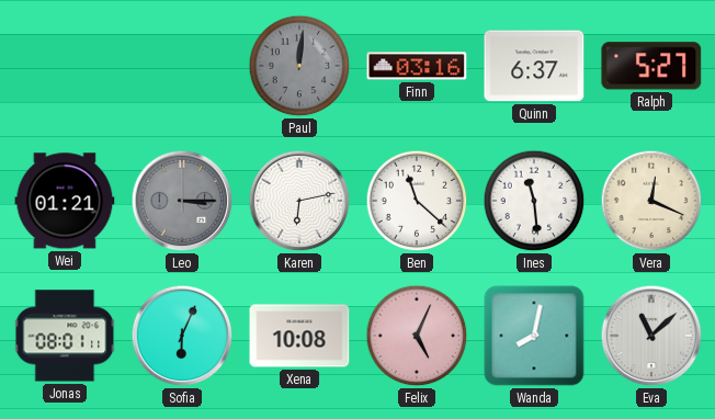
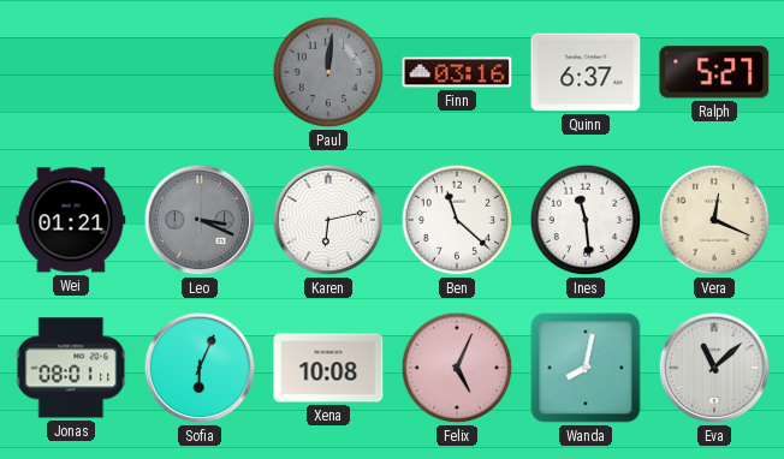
Leo: 3:15 -> 3:19 (200, 220)
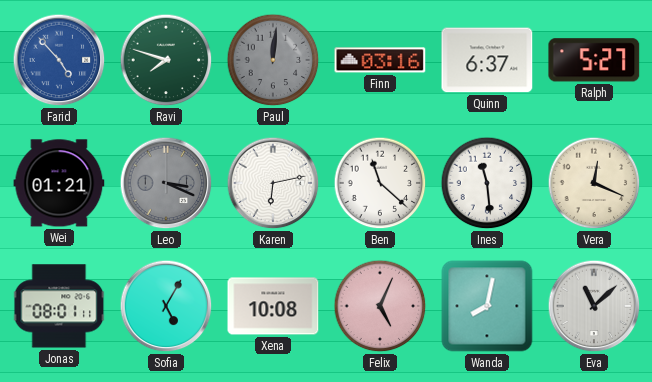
Farid: none -> 4:53 (59, 60)
Ravi: none -> 7:48 (166, 60)
Sofia: 6:04 -> 5:05 (166, 306)
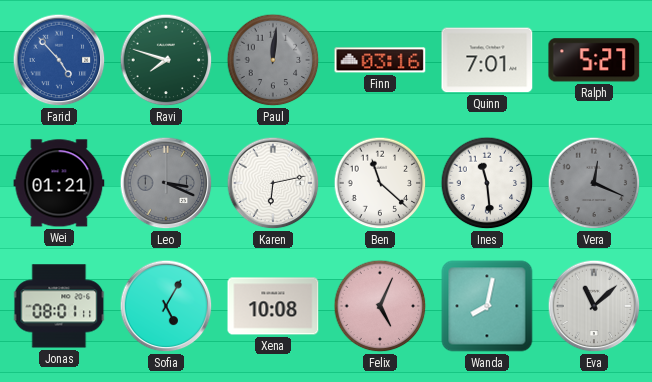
Quinn: 6:37 -> 7:01 (487, 60)
Vera dial: cream -> grey (594, 183)
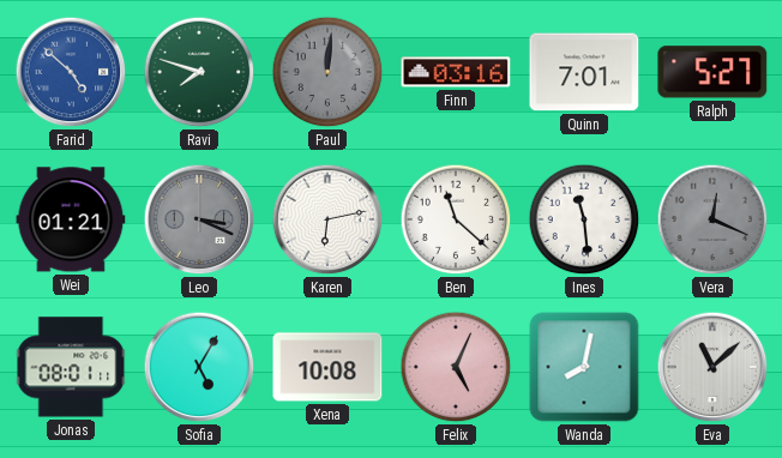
Farid: 4:53 -> 4:52 (71, 72)
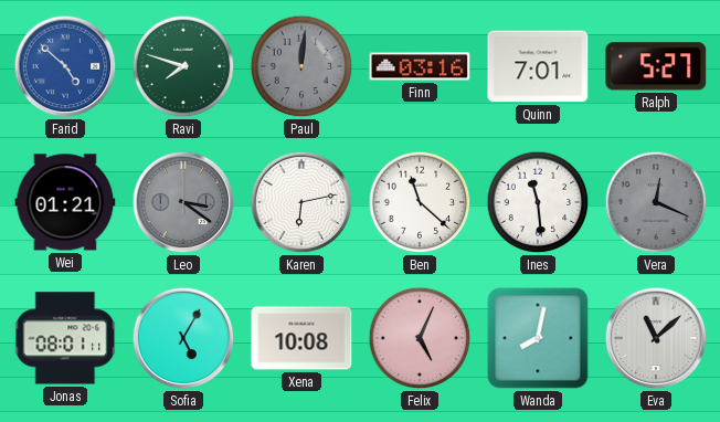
Leo: 3:19 -> 3:21 (183, 202)
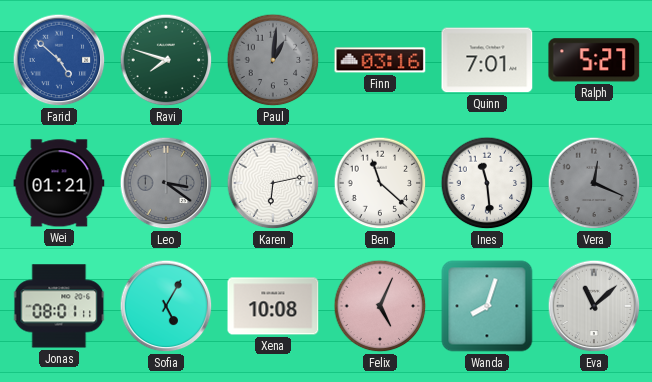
Paul: 12:01 -> 1:01 (273, 60)
Wanda: 8:02 -> 8:03 (487, 306)
